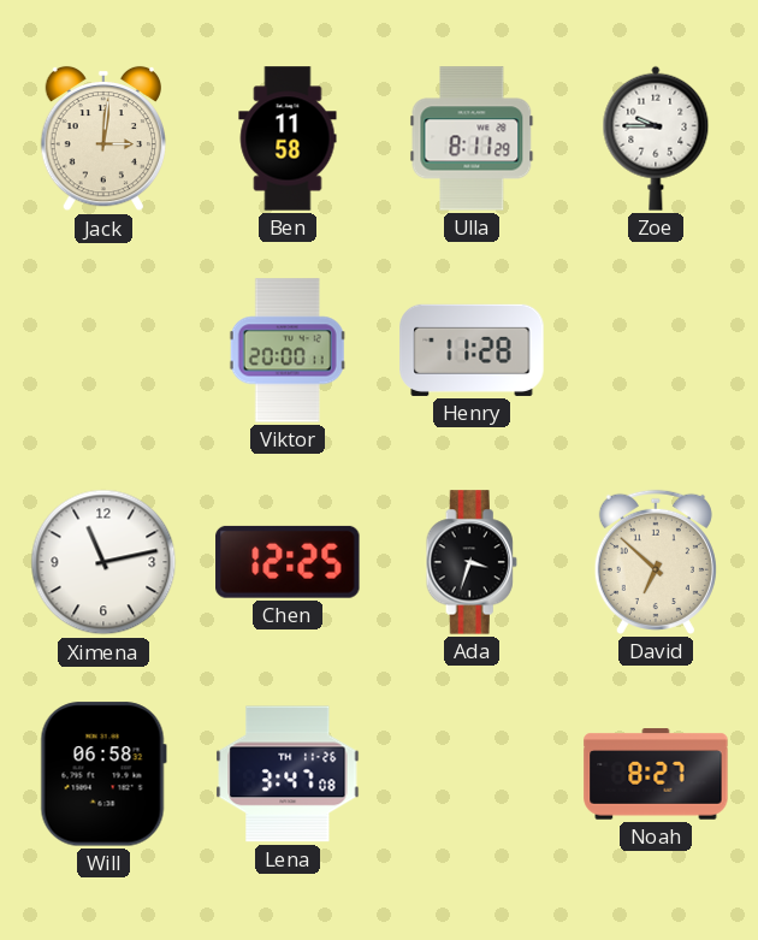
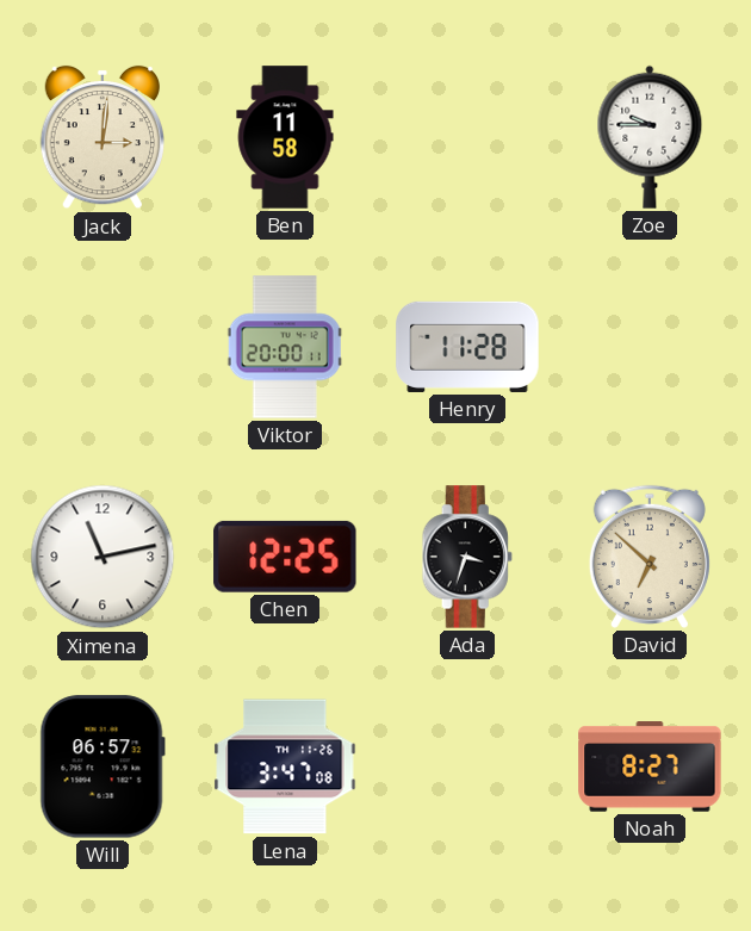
Ulla: 8:11 -> none (472, 138)
Will: 06:58 -> 06:57 (103, 766)
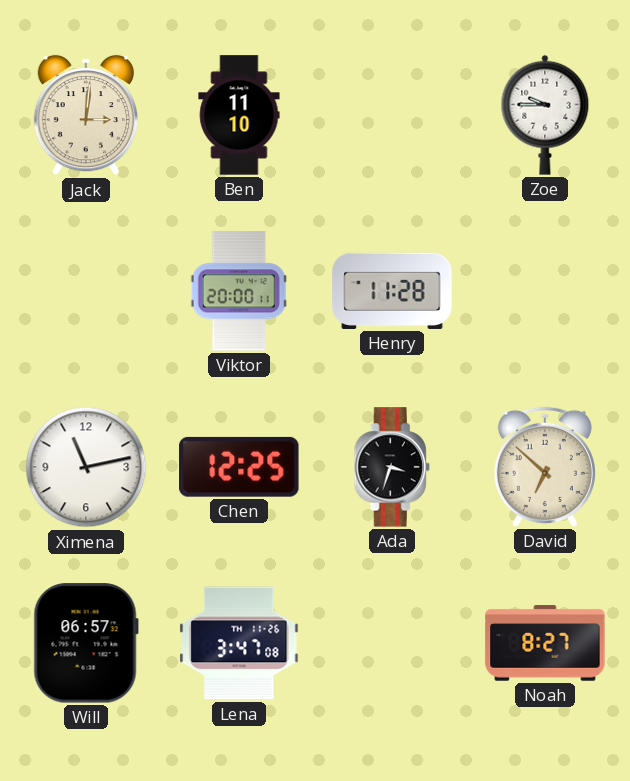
Ben: 11:58 -> 11:10 (239, 115)
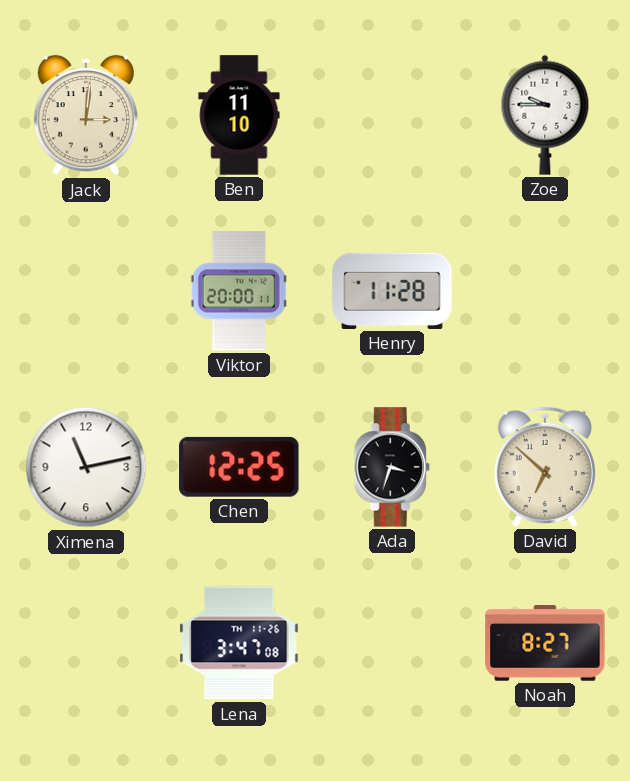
Will: 06:57 -> none (86, 643)
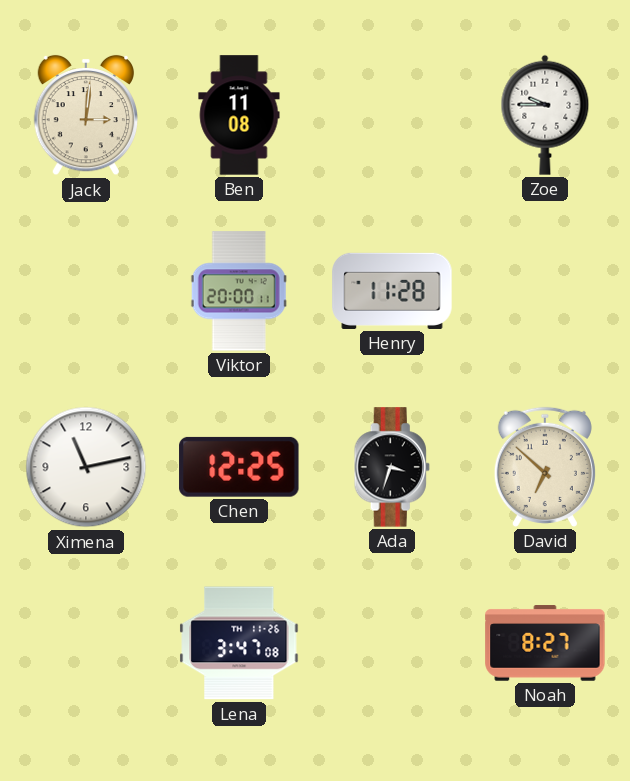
Ben: 11:10 -> 11:08 (239, 115)
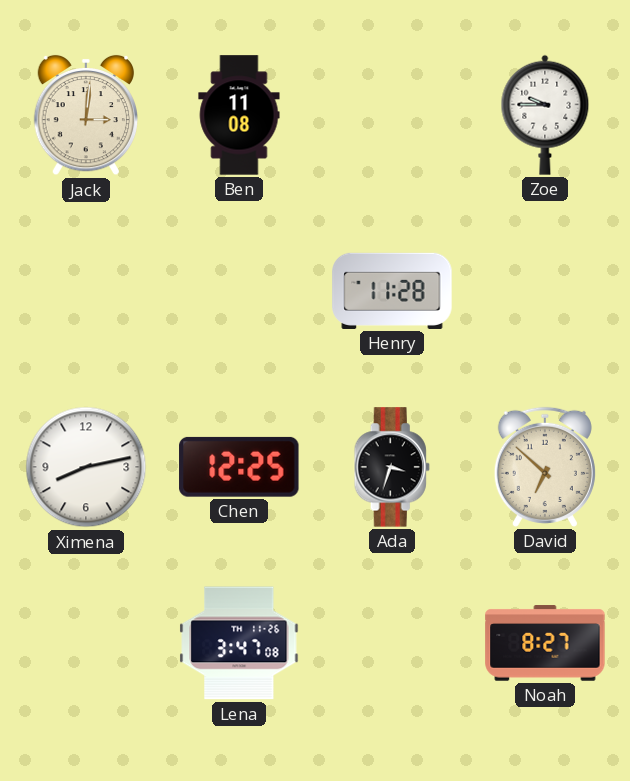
Viktor: 20:00 -> none (239, 291)
Ximena: 11:13 -> 8:13 (86, 467)
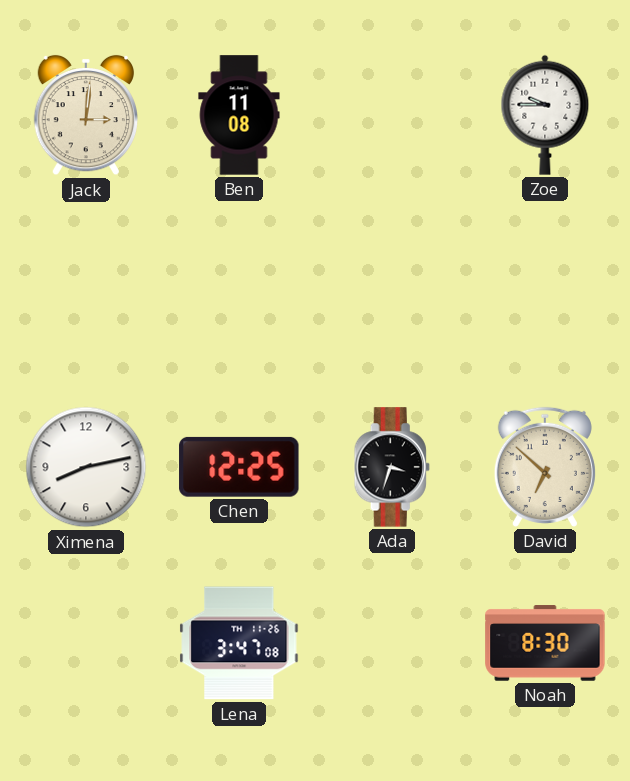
Henry: 11:28 -> none (392, 291)
Noah: 8:27 -> 8:30 (545, 643)
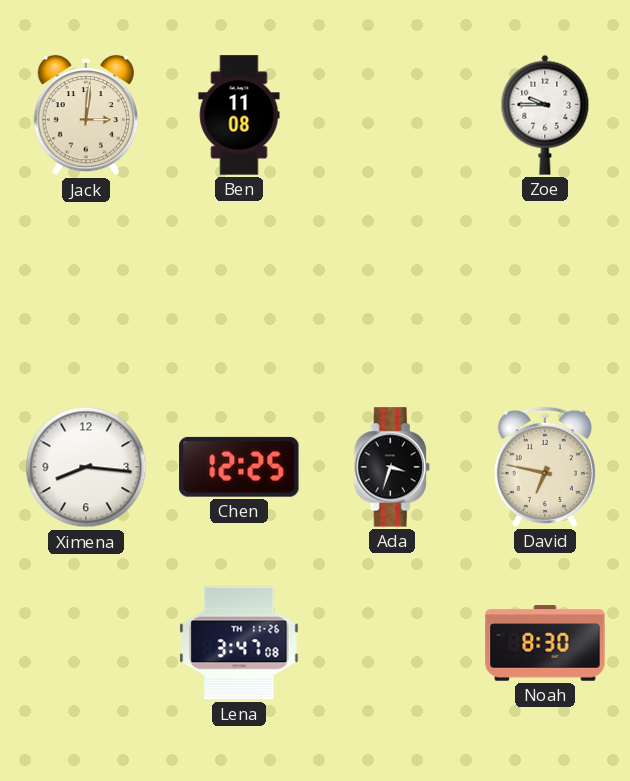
Ximena: 8:13 -> 8:16 (86, 467)
David: 6:52 -> 6:47 (545, 467)
